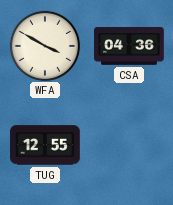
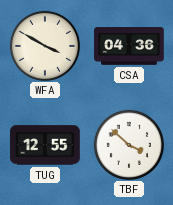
TBF: none -> 3:52 (128, 144)
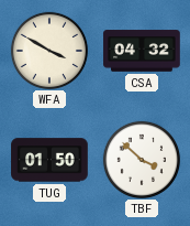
CSA: 04:36 -> 04:32 (142, 51)
TUG: 12:55 -> 01:50 (49, 160)
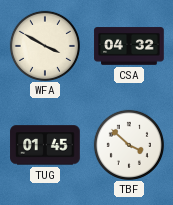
TUG: 01:50 -> 01:45 (45, 145)
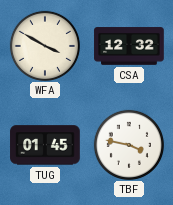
CSA: 04:32 -> 12:32 (129, 46)
TBF: 3:52 -> 3:47 (128, 144)
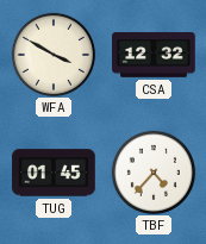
TBF: 3:47 -> 4:37 (152, 171)
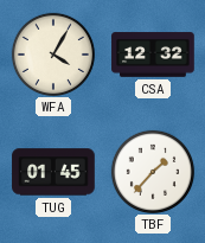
WFA: 3:50 -> 4:05 (52, 53)
TBF: 4:37 -> 1:37 (152, 171)
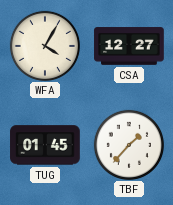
CSA: 12:32 -> 12:27 (129, 46)
